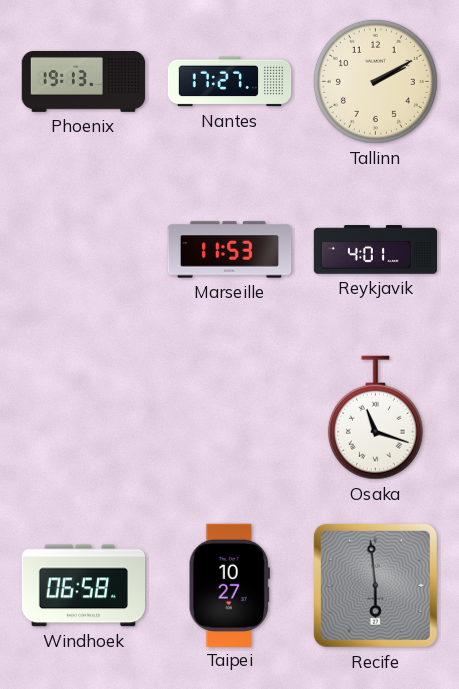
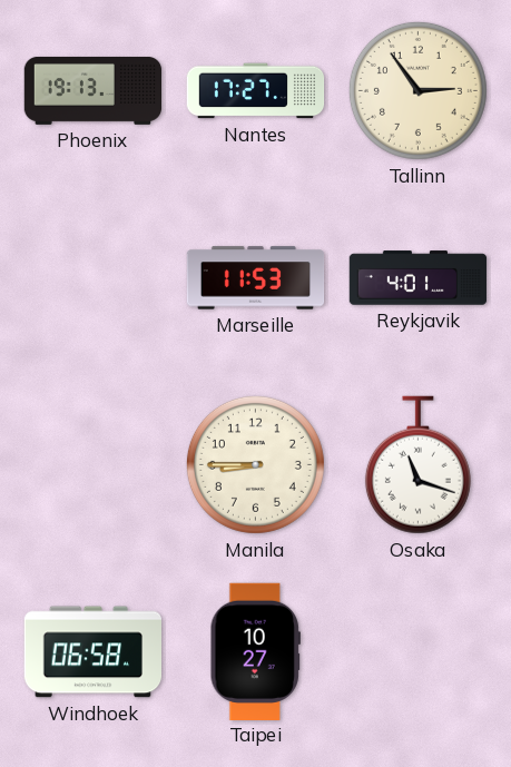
Tallinn: 2:10 -> 2:54 (417, 90)
Manila: none -> 8:45 (255, 464)
Recife: 5:59 -> none (375, 585)
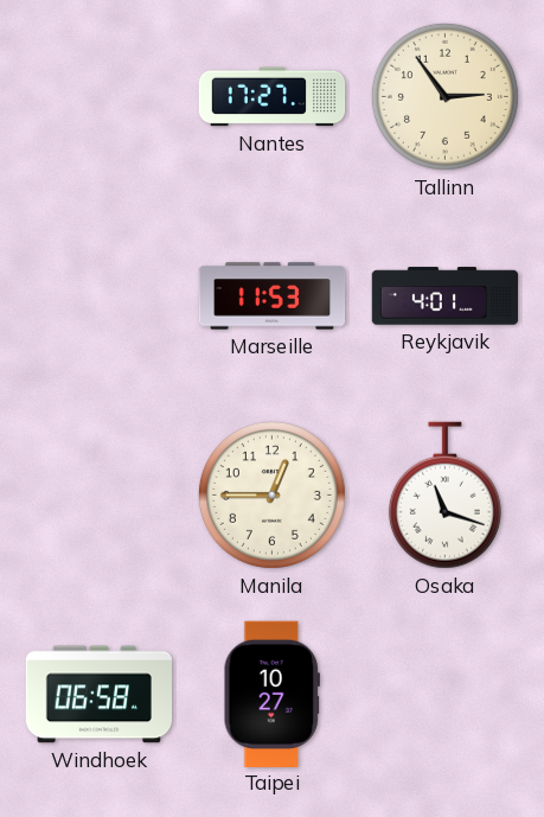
Phoenix: 19:13 -> none (94, 90)
Manila: 8:45 -> 12:45 (271, 494)
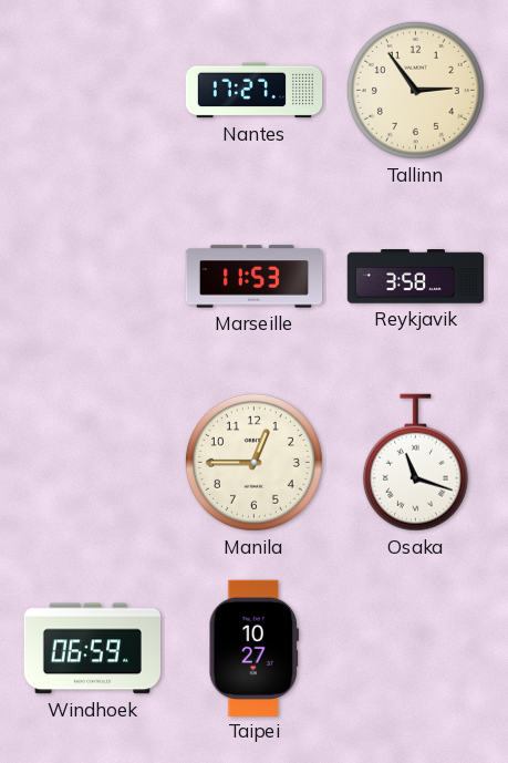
Reykjavik: 4:01 -> 3:58 (416, 277)
Windhoek: 06:58 -> 06:59 (92, 649)
